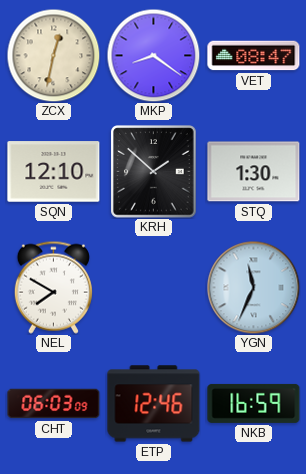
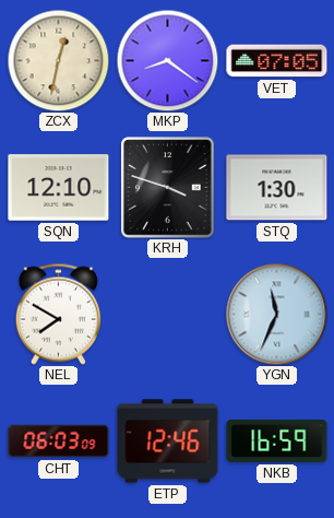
VET: 08:47 -> 07:05 (277, 61)
KRH: 1:52 -> 3:48 (168, 188)
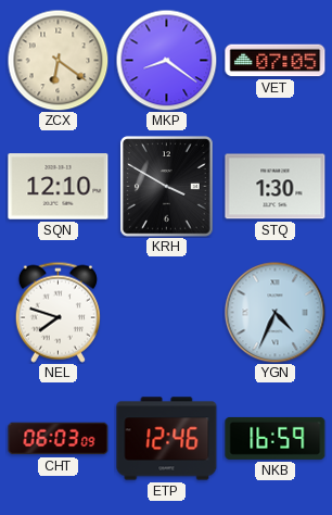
ZCX: 12:32 -> 6:21 (58, 60)
KRH: 3:48 -> 3:50 (167, 187)
NEL: 7:50 -> 7:48 (58, 312)
YGN: 11:34 -> 4:34 (274, 312)
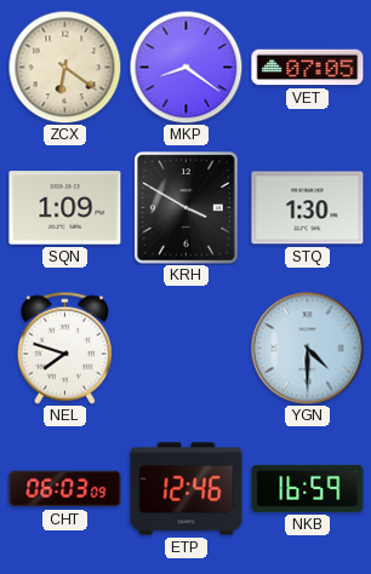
SQN: 12:10 -> 1:09 (65, 208)
YGN: 4:34 -> 4:30 (307, 348)
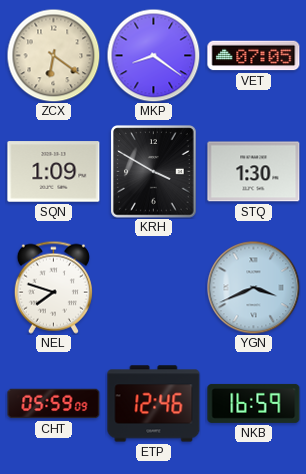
YGN: 4:30 -> 3:41 (253, 287)
CHT: 06:03 -> 05:59 (54, 404)
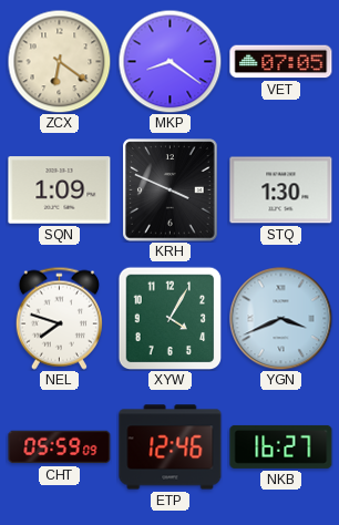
KRH: 3:50 -> 3:49 (171, 191)
XYW: none -> 4:05 (169, 318)
NKB: 16:59 -> 16:27 (281, 446)
